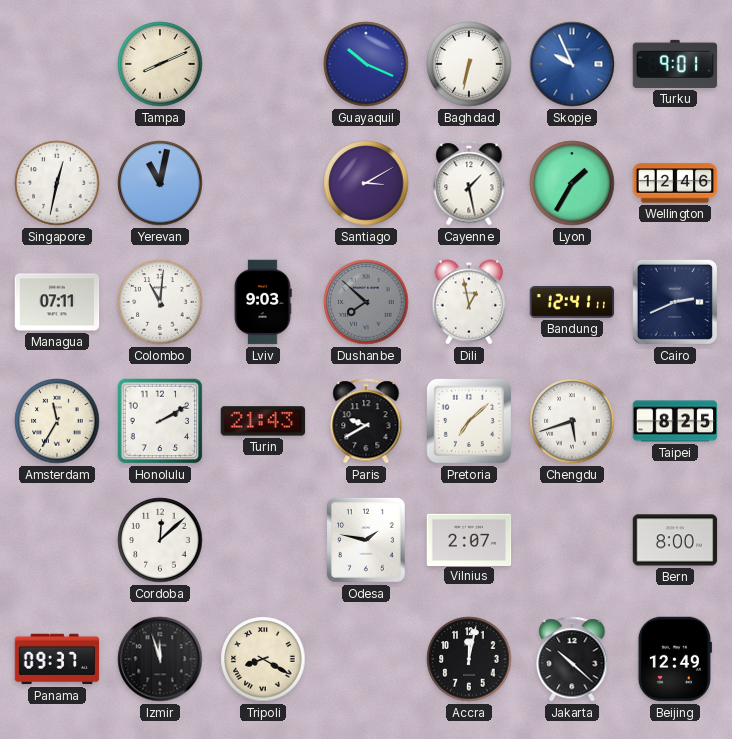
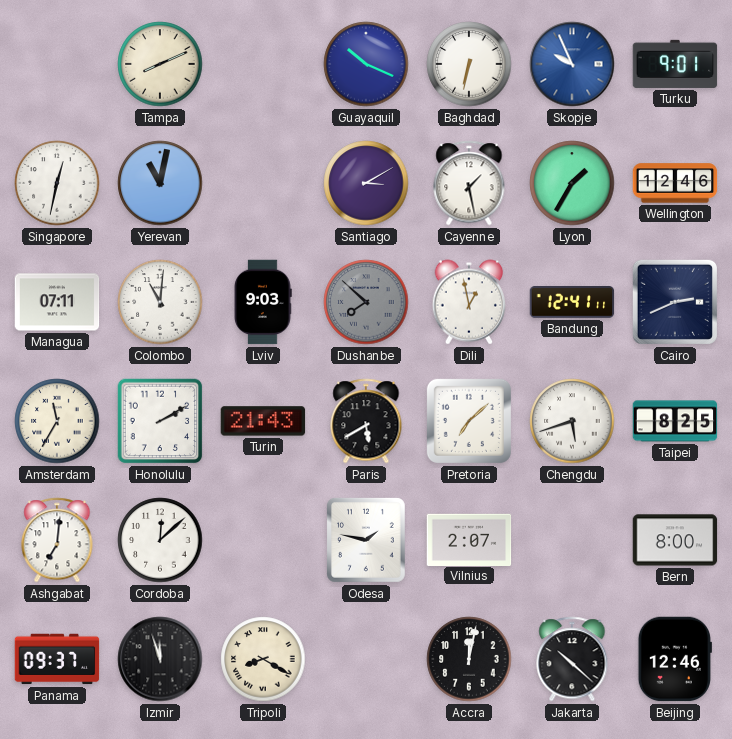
Paris: 9:40 -> 5:40 (366, 421)
Ashgabat: none -> 7:01 (57, 540)
Beijing: 12:49 -> 12:46 (675, 659)
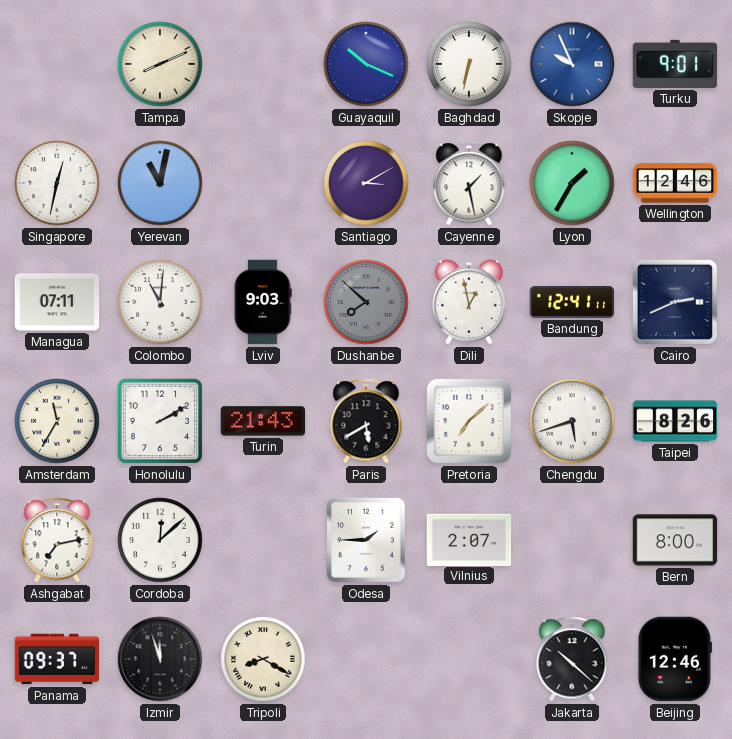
Taipei: 8:25 -> 8:26 (675, 421)
Ashgabat: 7:01 -> 7:13 (57, 540)
Odesa: 1:47 -> 1:45 (366, 540)
Accra: 12:02 -> none (469, 659)
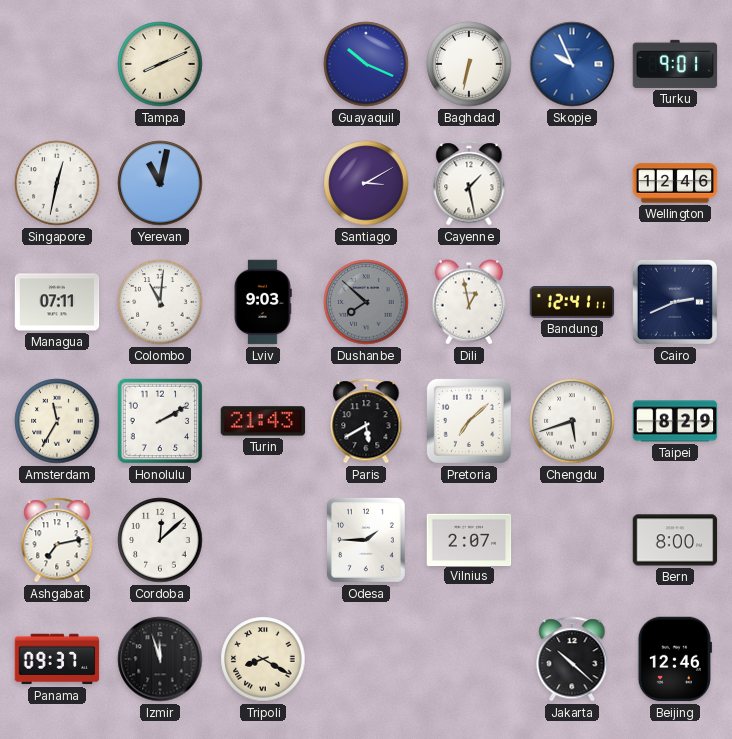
Lyon: 1:35 -> none (572, 183)
Taipei: 8:26 -> 8:29 (675, 421)
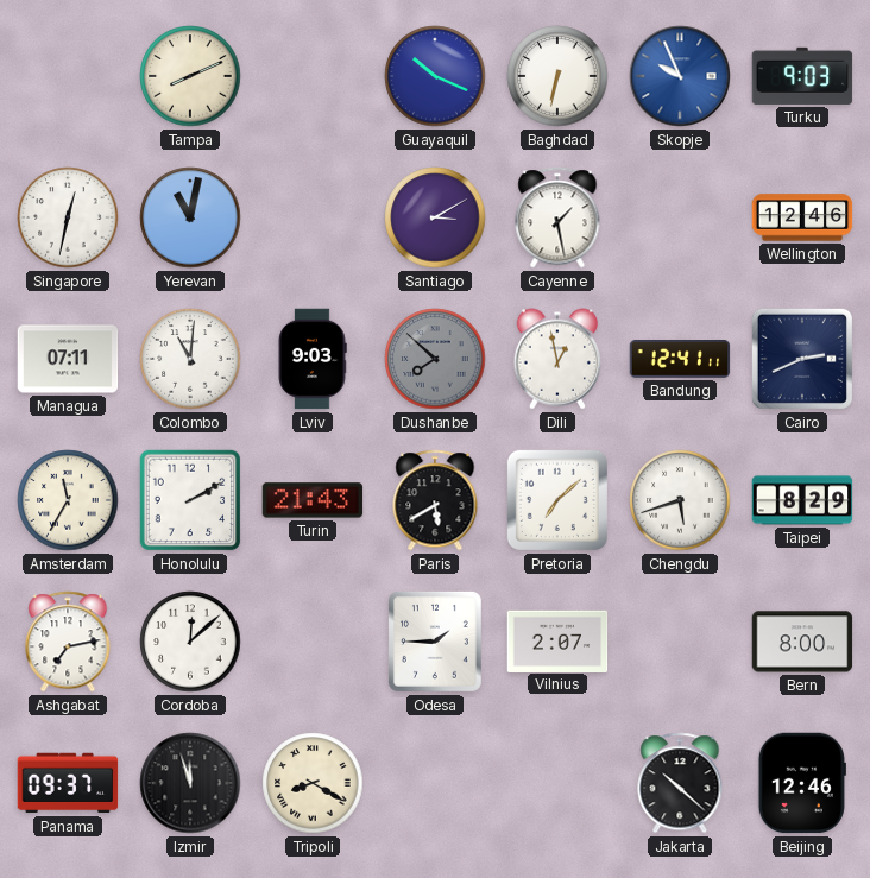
Turku: 9:01 -> 9:03 (802, 76)
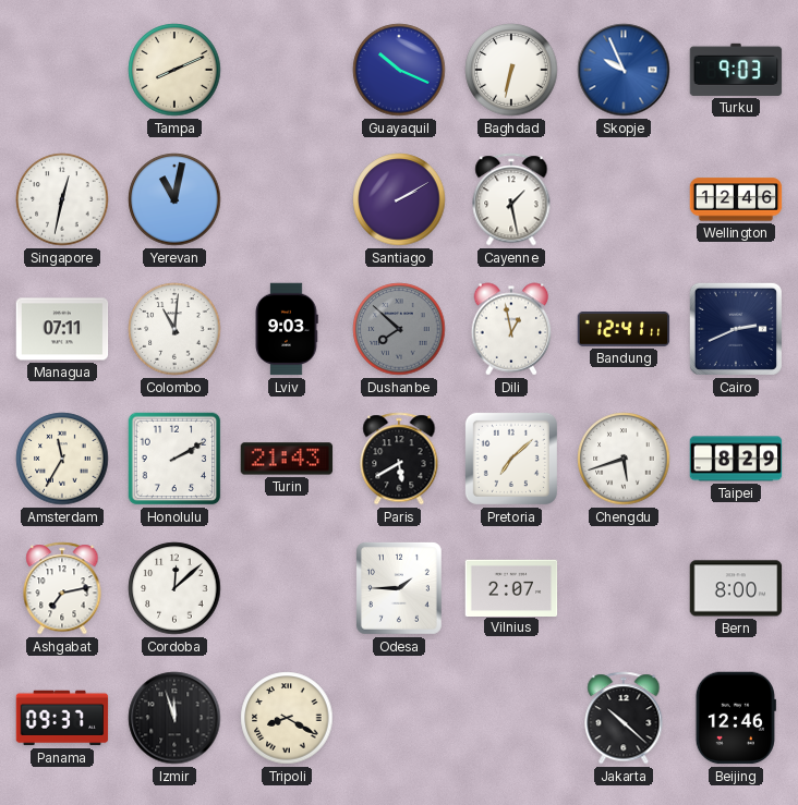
Santiago: 3:10 -> 2:10 (399, 199)
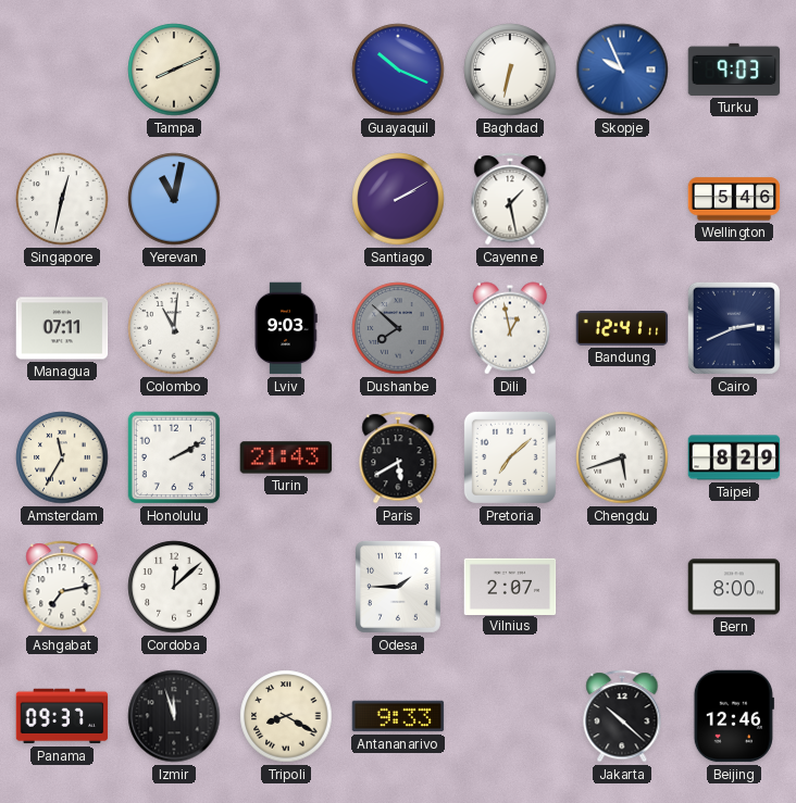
Wellington: 12:46 -> 5:46 (734, 199)
Antananarivo: none -> 9:33 (398, 716)
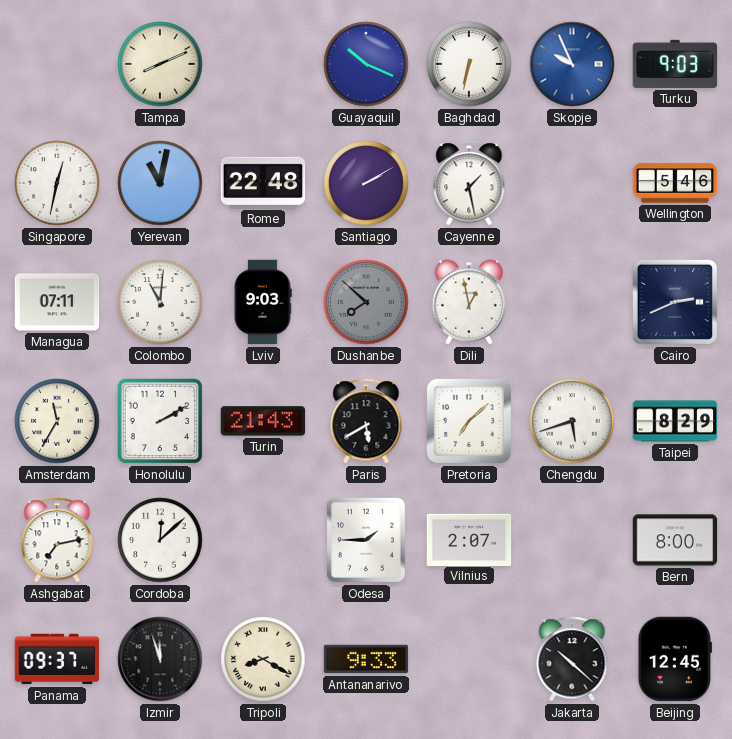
Rome: none -> 22:48 (263, 182)
Bandung: 12:41 -> none (622, 329)
Beijing: 12:46 -> 12:45 (675, 659)
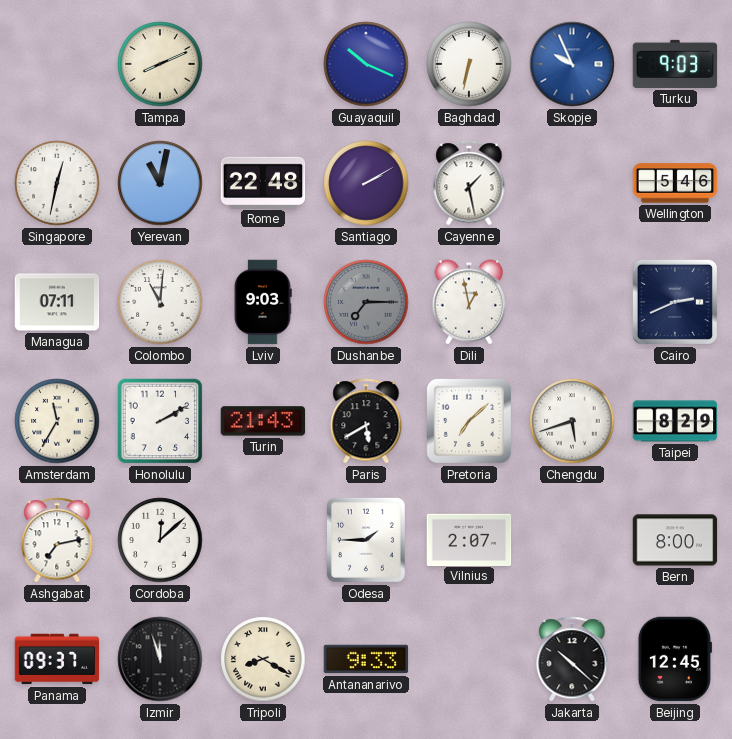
Dushanbe: 7:52 -> 7:15 (366, 302)
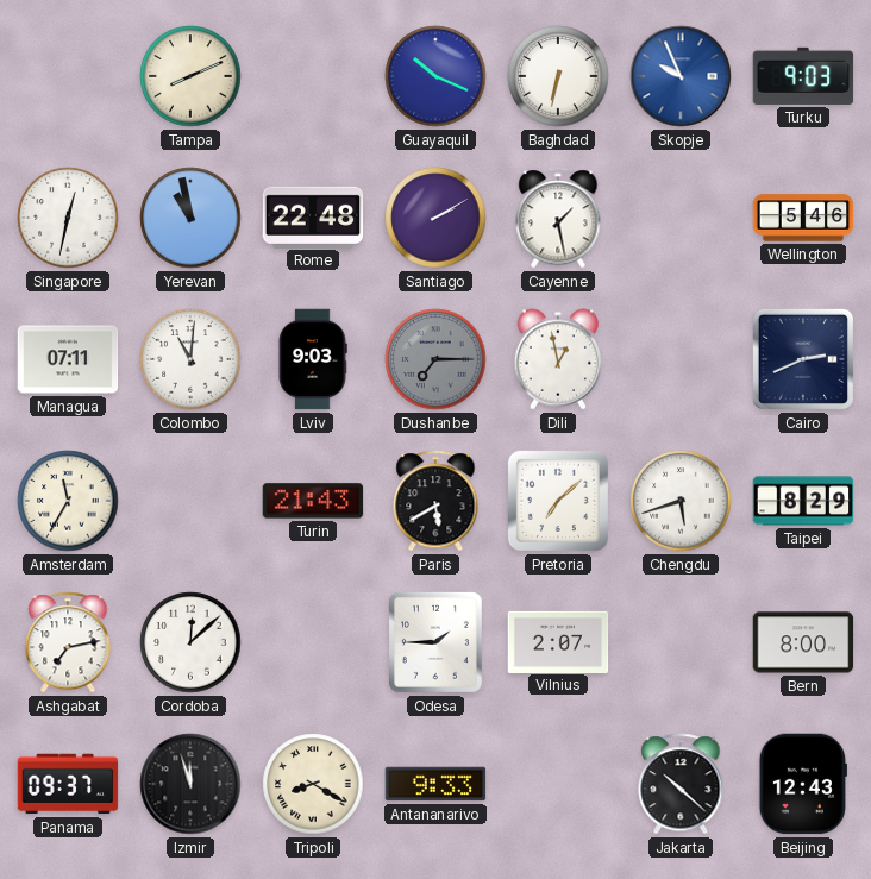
Yerevan: 11:02 -> 10:58 (190, 218)
Honolulu: 2:10 -> none (160, 421)
Beijing: 12:45 -> 12:43 (803, 784)
